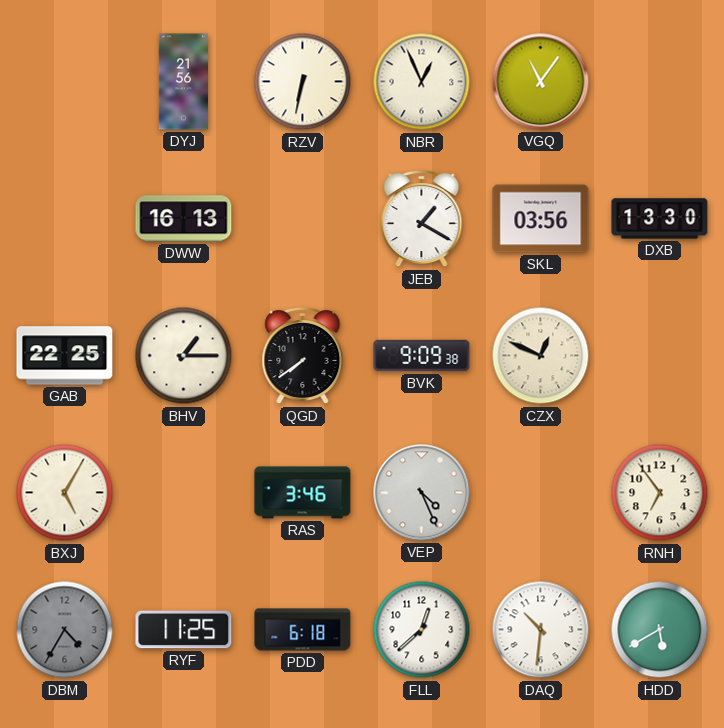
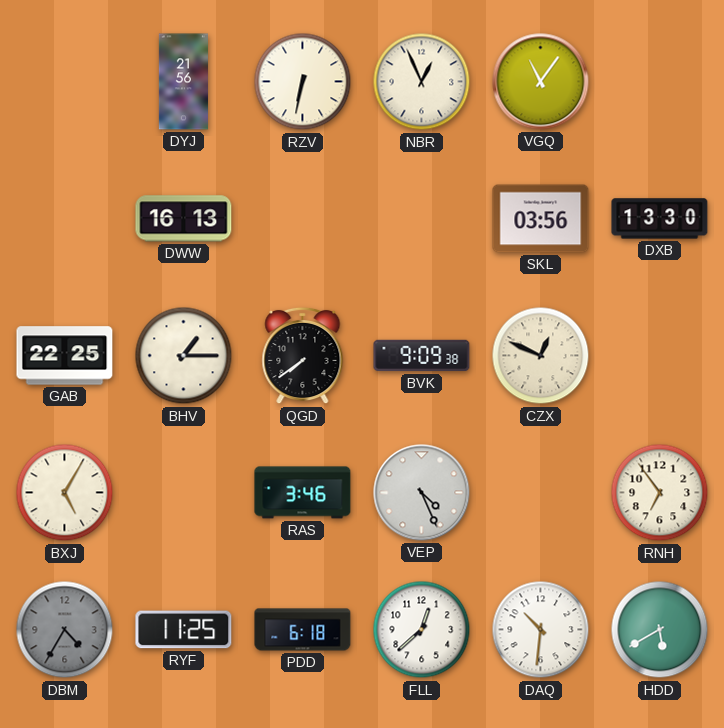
JEB: 1:20 -> none (422, 219)
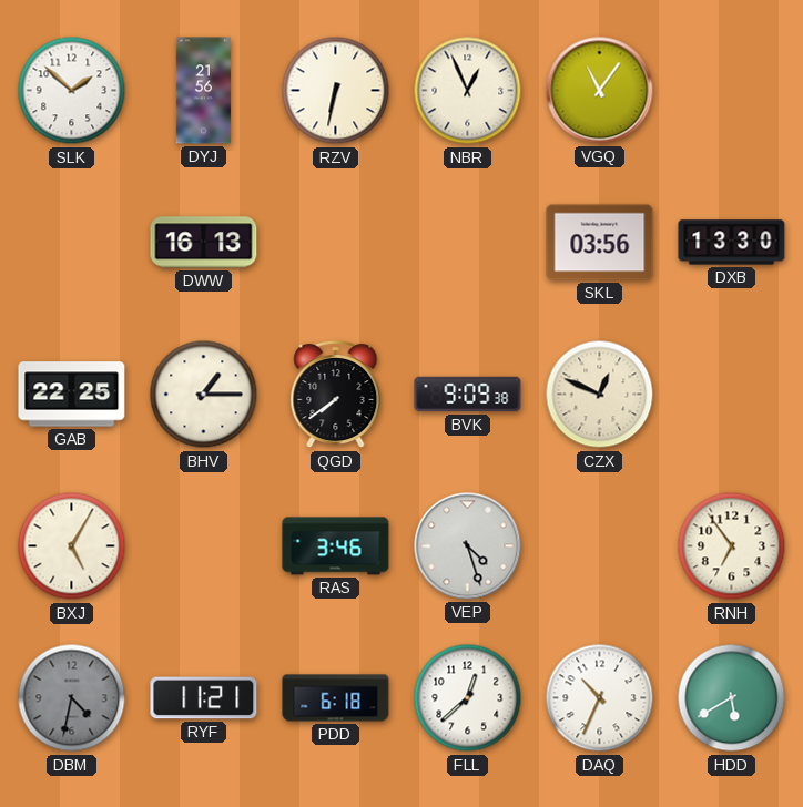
SLK: none -> 1:52 (72, 91)
VEP: 4:26 -> 4:27 (468, 546)
DBM: 4:35 -> 4:32 (72, 698)
RYF: 11:25 -> 11:21 (204, 698)
DAQ: 10:31 -> 10:34 (600, 698)
